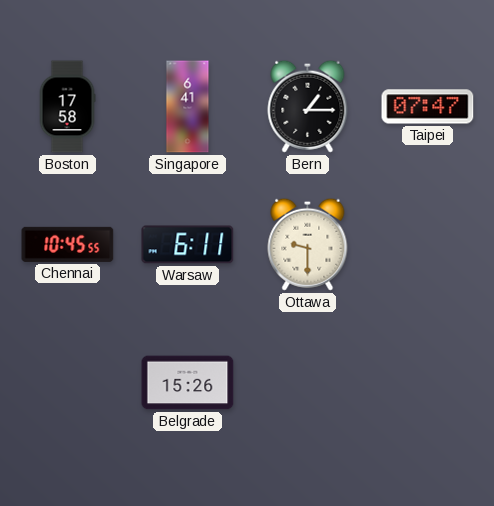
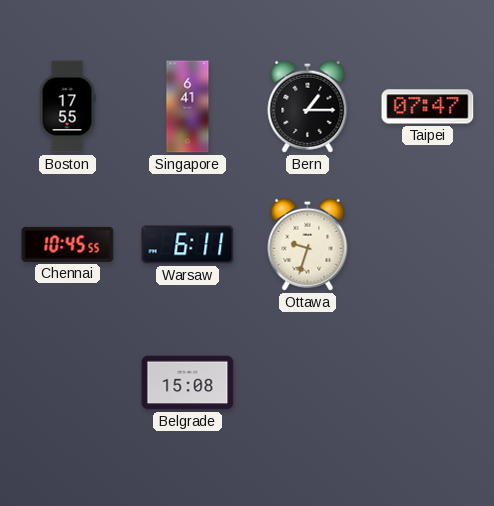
Boston: 17:58 -> 17:55 (67, 107)
Ottawa: 9:30 -> 9:33 (308, 244)
Belgrade: 15:26 -> 15:08 (188, 383)
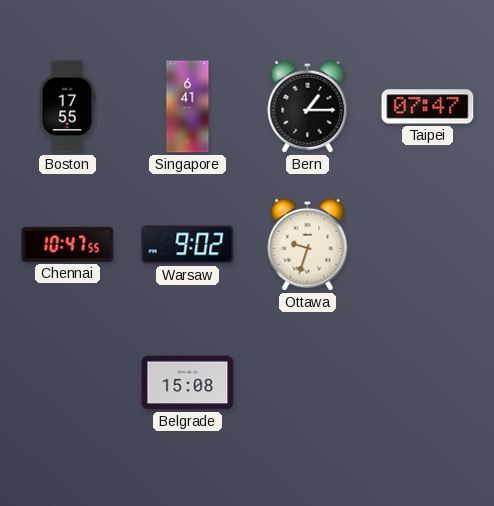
Chennai: 10:45 -> 10:47 (68, 244)
Warsaw: 6:11 -> 9:02 (188, 245)
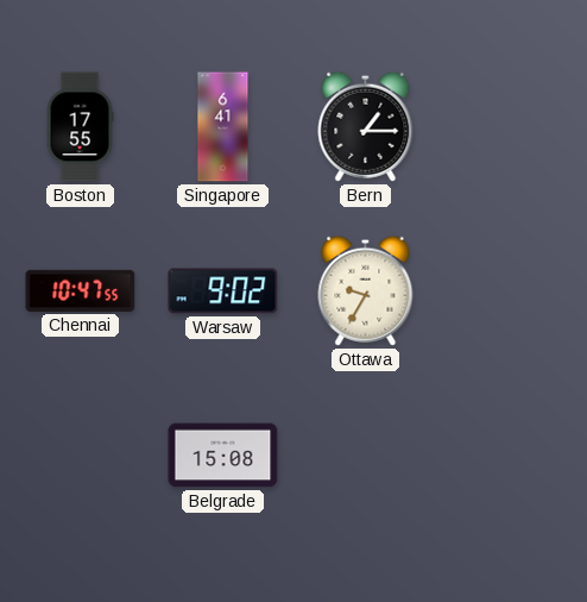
Taipei: 07:47 -> none (428, 107)
Ottawa: 9:33 -> 9:35 (366, 290)
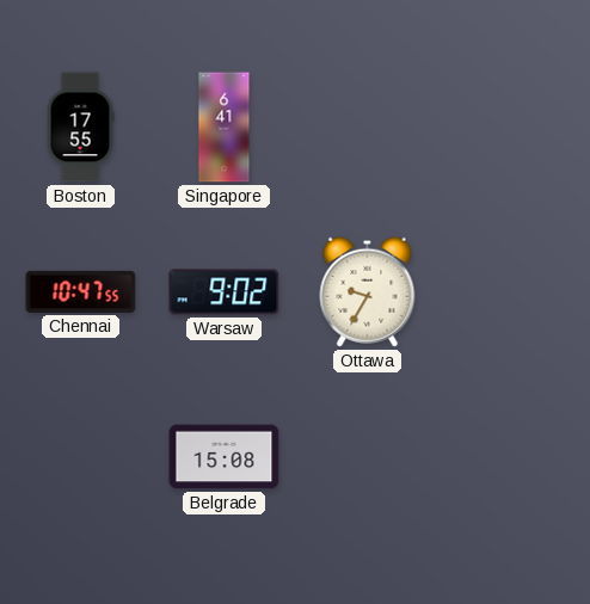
Bern: 1:15 -> none (366, 126)
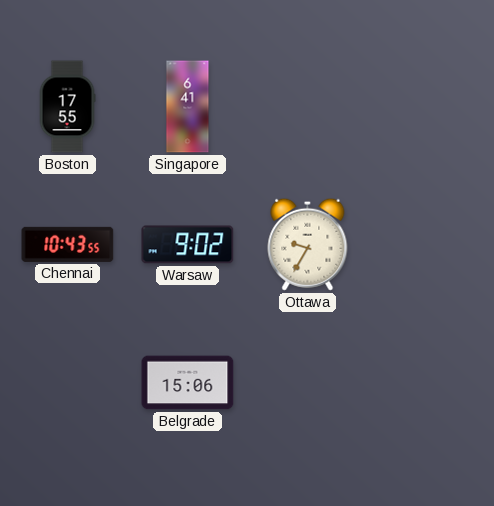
Chennai: 10:47 -> 10:43 (68, 244)
Belgrade: 15:08 -> 15:06 (188, 383)
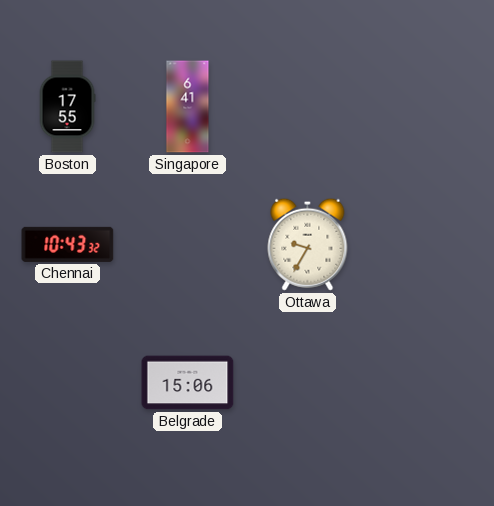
Chennai: 10:43:55 -> 10:43:32 (68, 244)
Warsaw: 9:02 -> none (188, 245)
